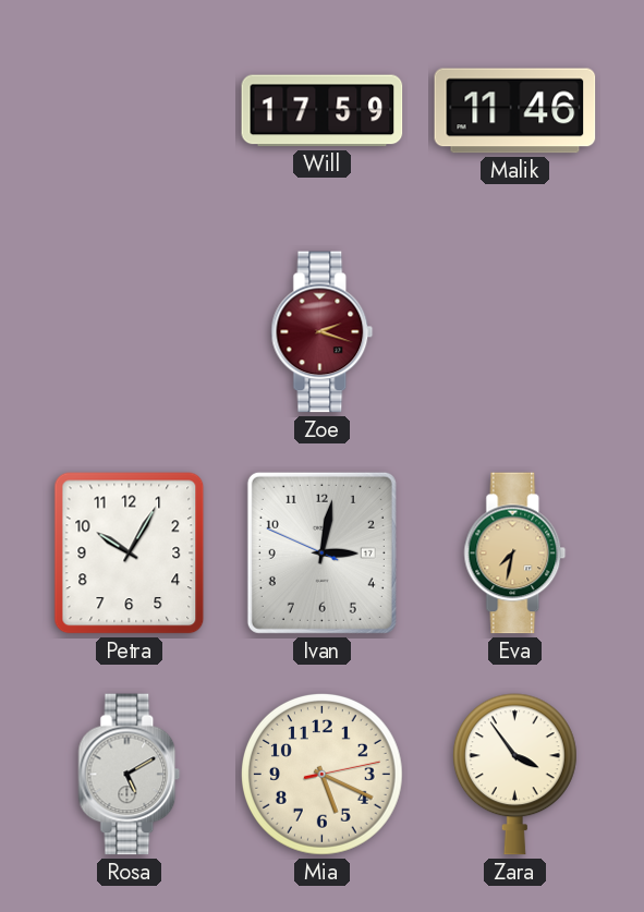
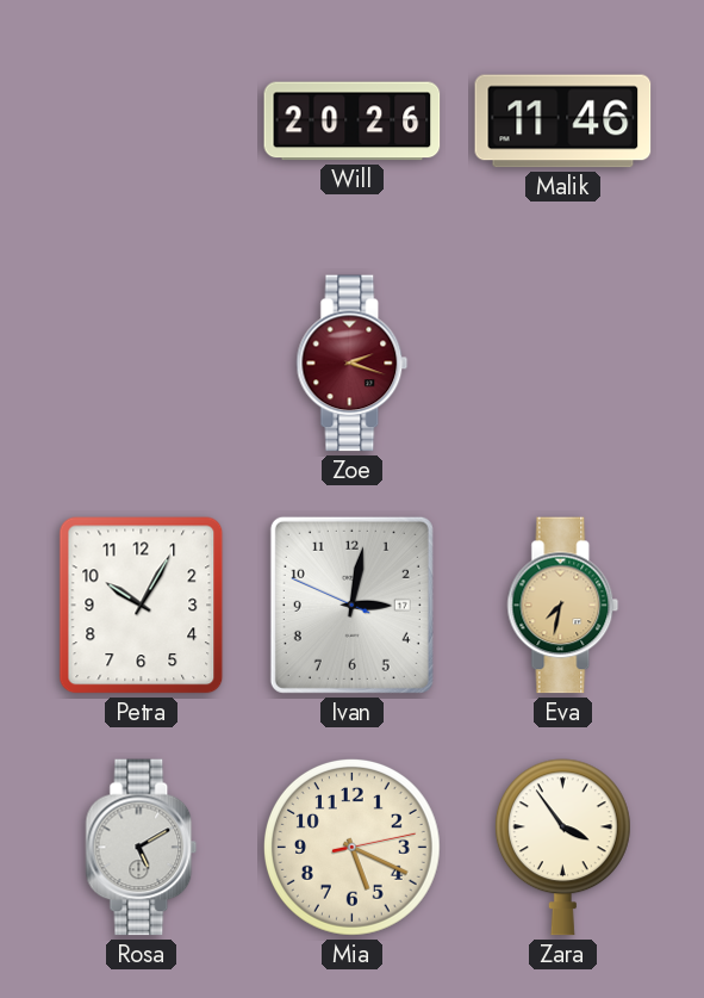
Will: 17:59 -> 20:26 (353, 122)
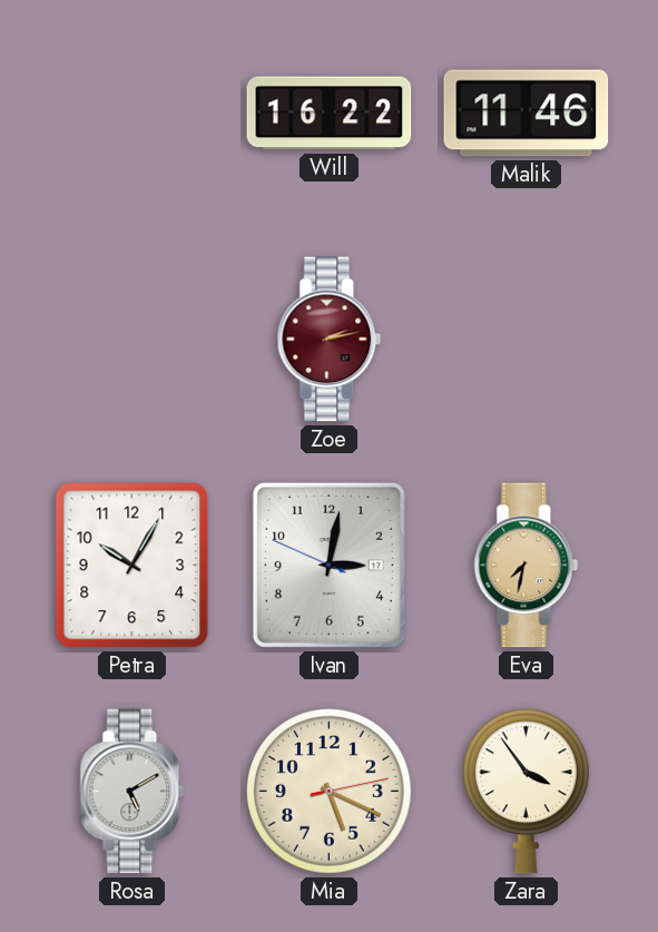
Will: 20:26 -> 16:22 (330, 114)
Zoe: 2:18 -> 2:13 (330, 340)
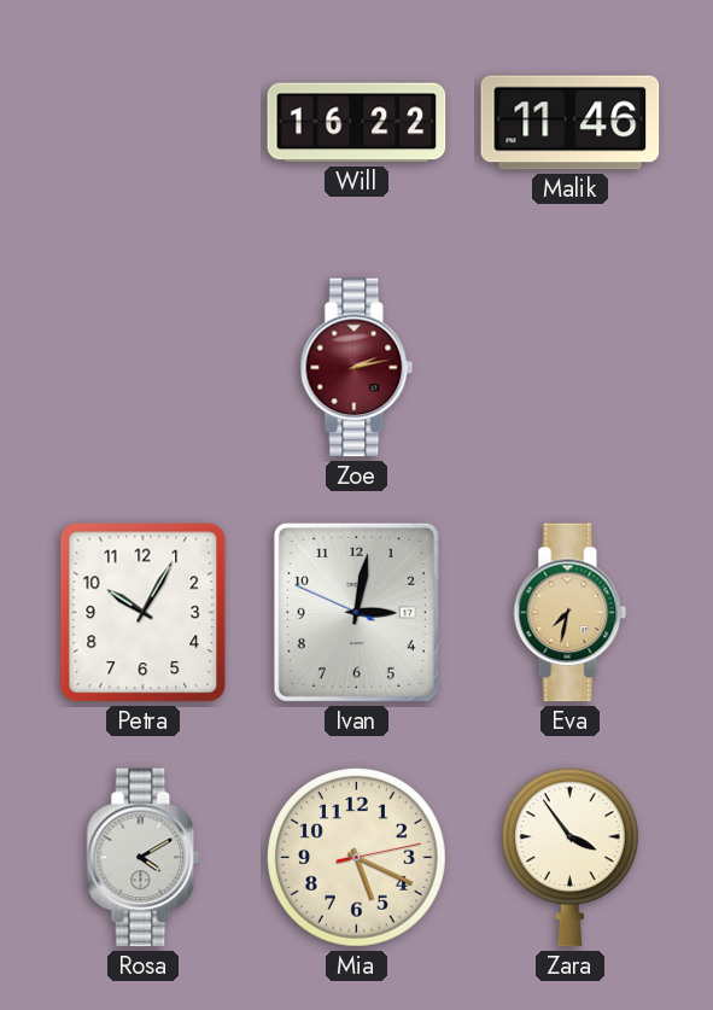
Rosa: 5:10 -> 4:10 (144, 858)
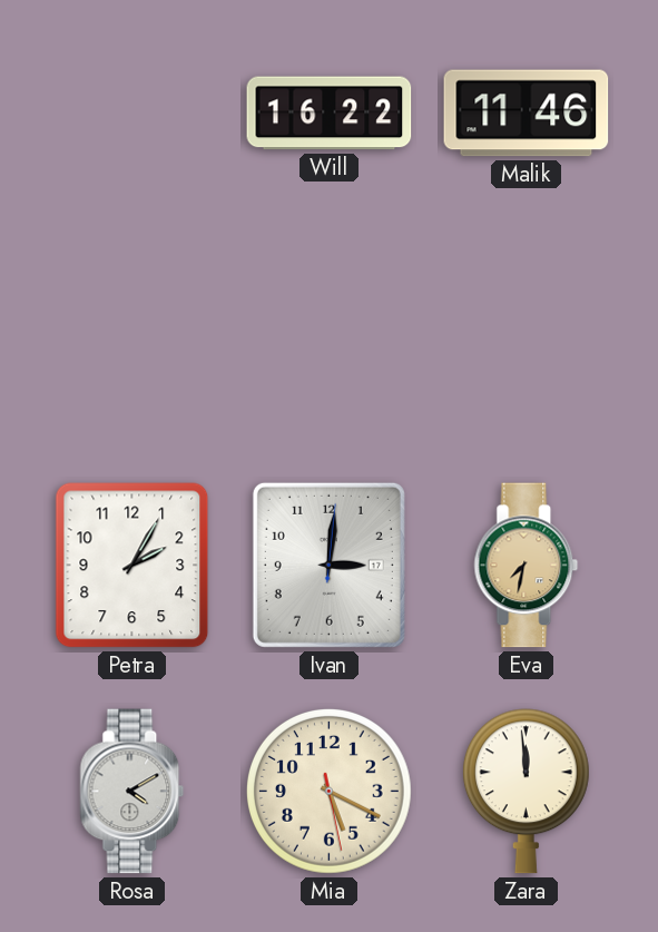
Zoe: 2:13 -> none (357, 368)
Petra: 10:05 -> 2:05 (132, 566)
Ivan: 3:01:49 -> 3:01:01 (328, 565)
Mia: 5:19:13 -> 5:19:28 (328, 791)
Zara: 3:54 -> 11:59 (526, 792)
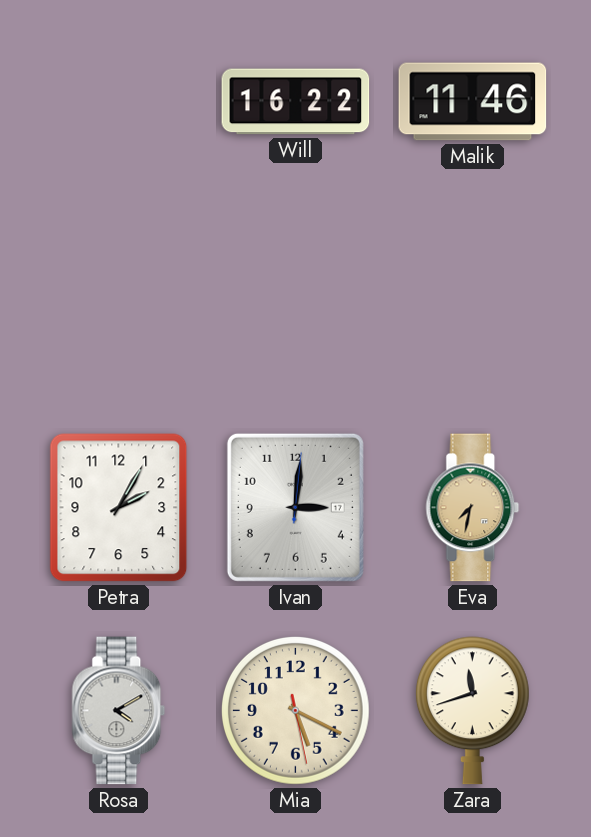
Zara: 11:59 -> 11:42 (472, 711)
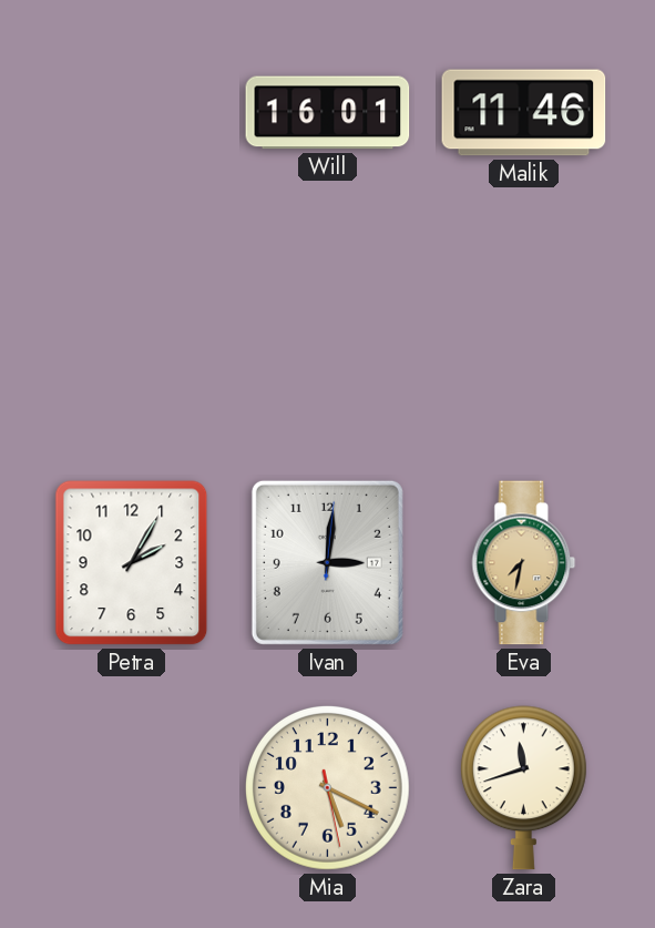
Will: 16:22 -> 16:01 (328, 113)
Rosa: 4:10 -> none (119, 711)
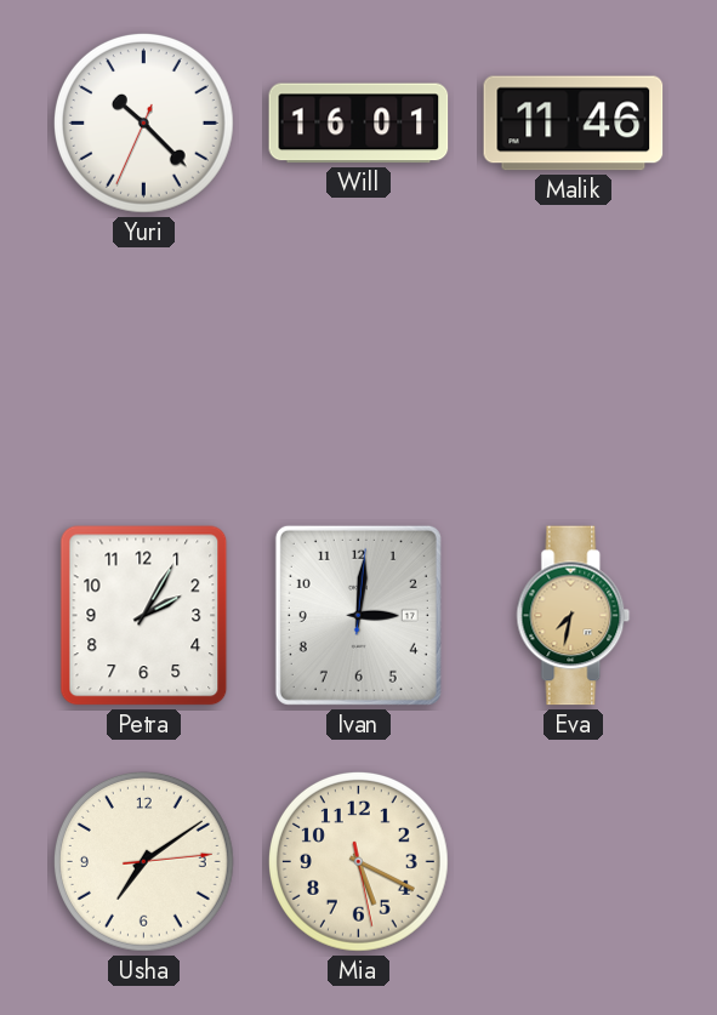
Yuri: none -> 10:22 (143, 122)
Usha: none -> 7:09 (143, 861)
Zara: 11:42 -> none (523, 788)
